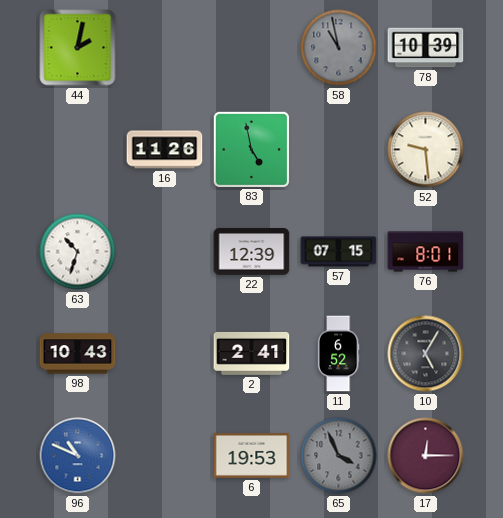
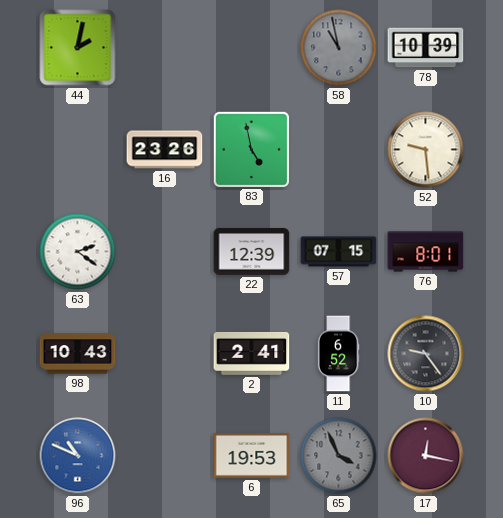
16: 11:26 -> 23:26 (165, 150)
63: 10:33 -> 2:21 (78, 252)
10: 5:05 -> 9:24 (426, 354)
17: 12:15 -> 12:17 (426, 456)
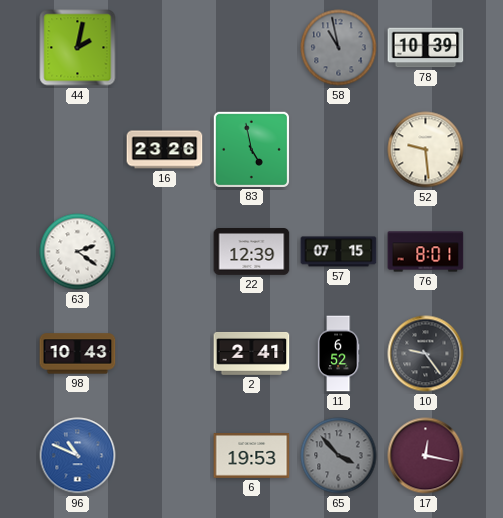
65: 3:56 -> 3:53 (339, 456)
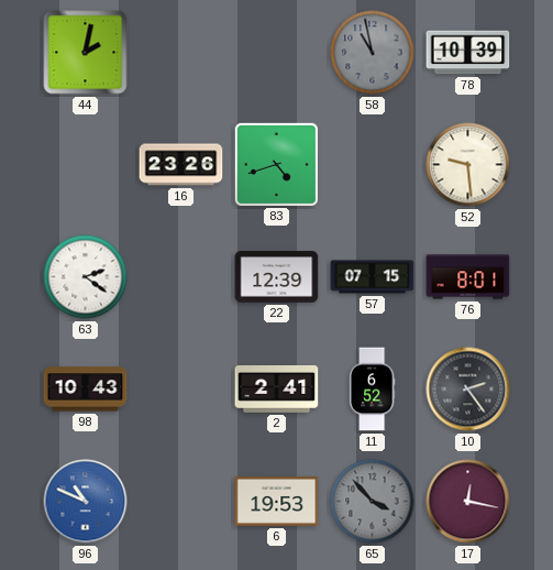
83: 4:58 -> 4:42 (276, 164)
10: 9:24 -> 2:24 (468, 390)
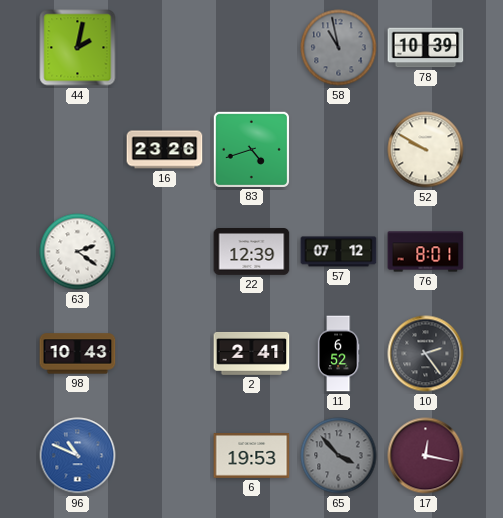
52: 9:29 -> 9:50 (426, 150)
57: 07:15 -> 07:12 (339, 252)
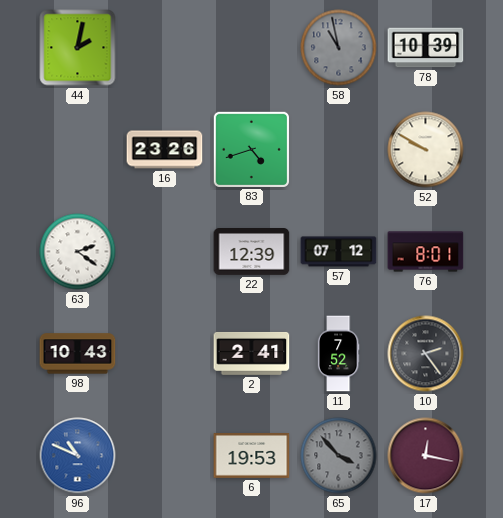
11: 6:52 -> 7:52 (338, 354)
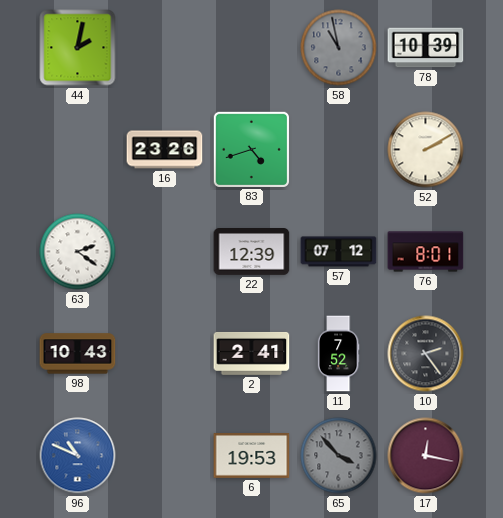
52: 9:50 -> 2:10 (426, 150)
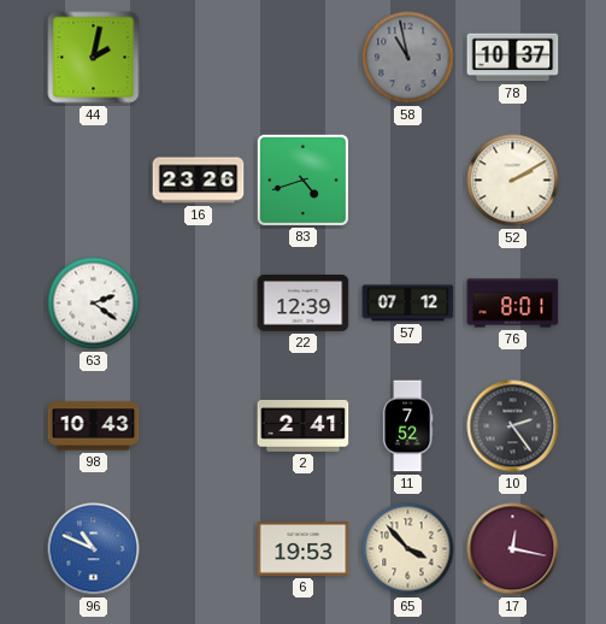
78: 10:39 -> 10:37 (513, 58)
65 dial: grey -> cream (408, 549)
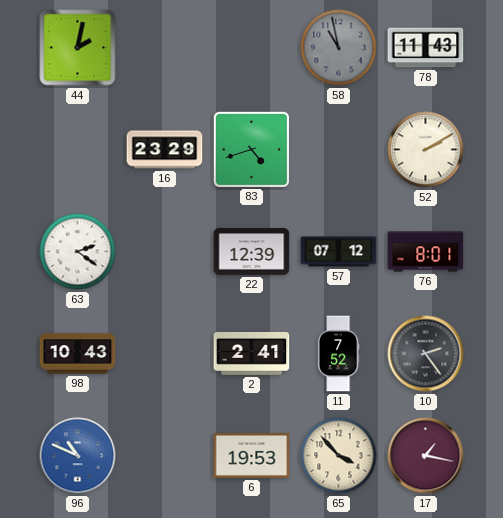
78: 10:37 -> 11:43 (426, 48)
16: 23:26 -> 23:29 (165, 150)
17: 12:17 -> 1:17 (426, 456)
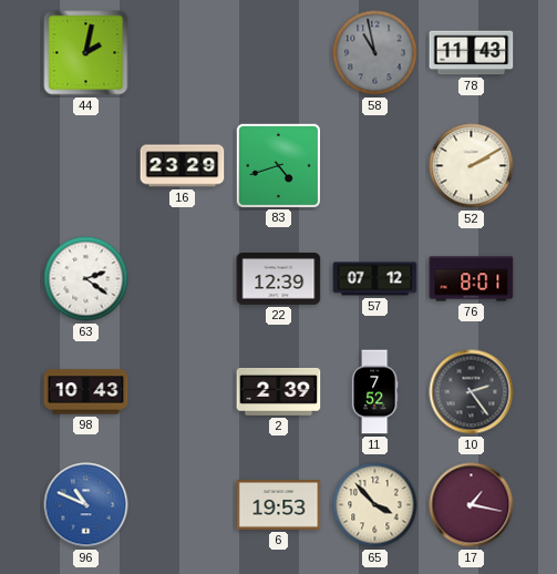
2: 2:41 -> 2:39 (279, 391)
